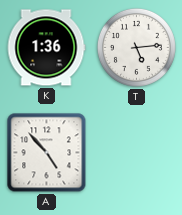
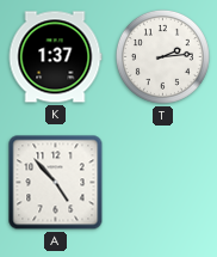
K: 1:36 -> 1:37 (55, 57)
T: 5:14 -> 2:14 (162, 56)
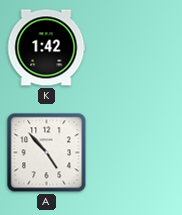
K: 1:37 -> 1:42 (46, 48)
T: 2:14 -> none (162, 56)
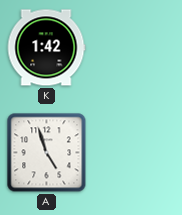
A: 4:53 -> 4:57 (47, 153)
